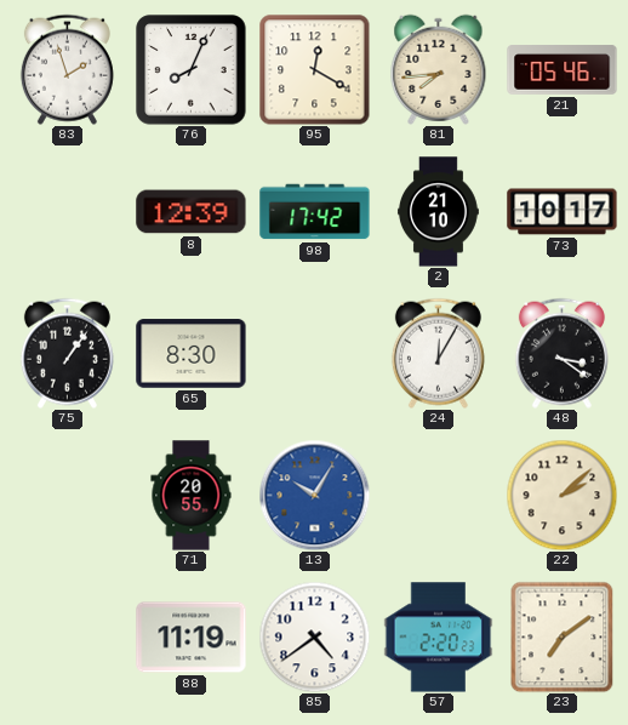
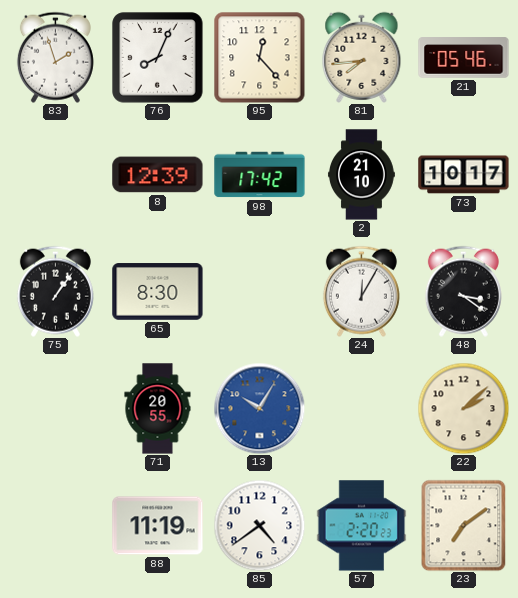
95: 12:20 -> 12:23 (260, 58)
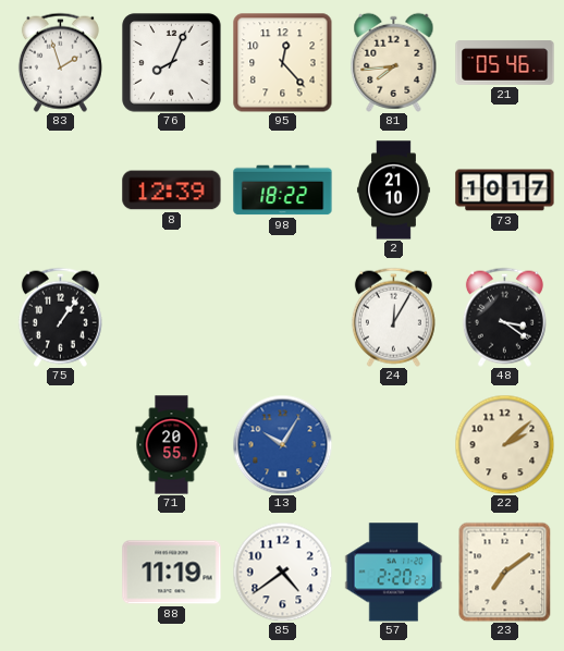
98: 17:42 -> 18:22 (283, 191)
65: 8:30 -> none (158, 292)
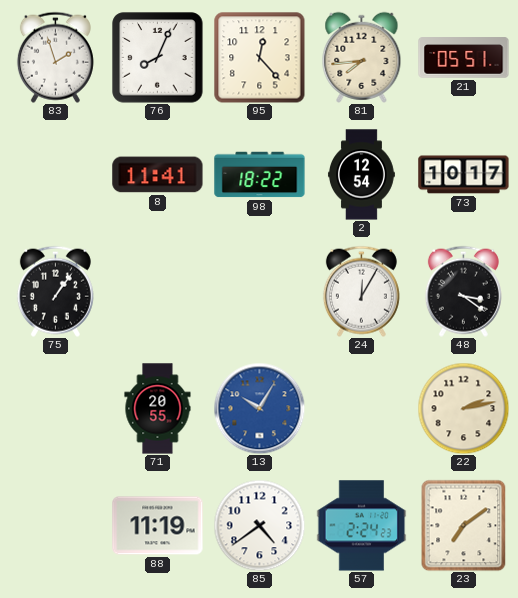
21: 05:46 -> 05:51 (464, 58)
8: 12:39 -> 11:41 (158, 175)
2: 21:10 -> 12:54 (361, 175)
22: 2:08 -> 2:13 (463, 408)
57: 2:20 -> 2:24 (362, 526)
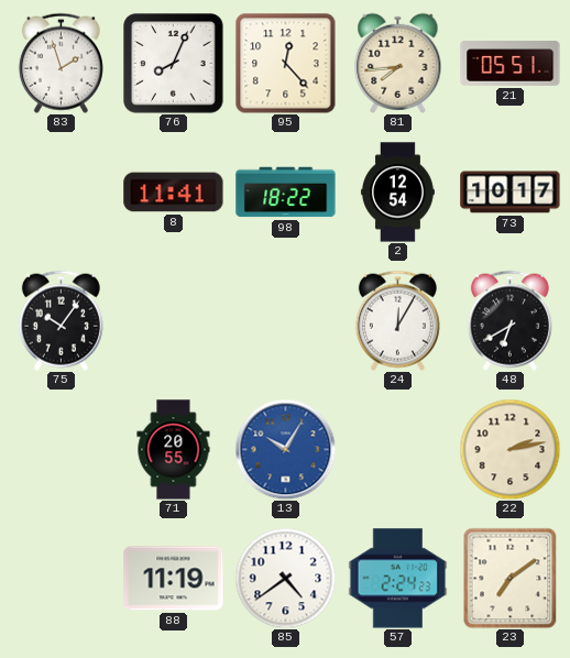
75: 1:06 -> 10:06 (61, 320)
48: 3:21 -> 6:40 (509, 320)
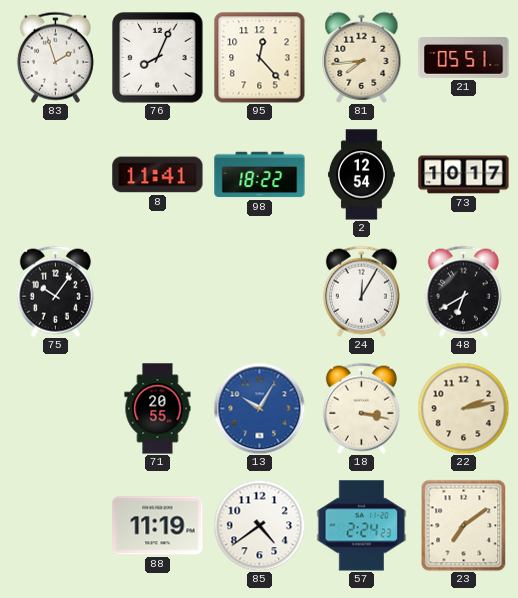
18: none -> 3:17 (361, 408)
